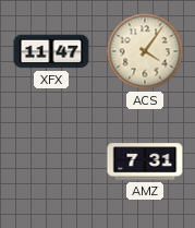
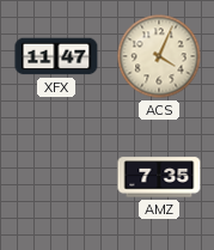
ACS: 4:06 -> 4:04 (159, 56)
AMZ: 7:31 -> 7:35 (159, 177)
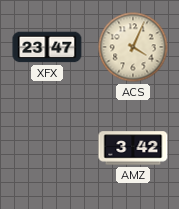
XFX: 11:47 -> 23:47 (47, 47)
AMZ: 7:35 -> 3:42 (133, 148)
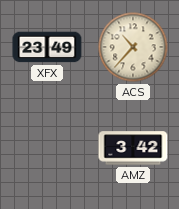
XFX: 23:47 -> 23:49 (47, 47)
ACS: 4:04 -> 10:37 (133, 47)
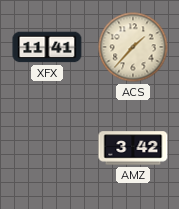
XFX: 23:49 -> 11:41 (47, 47)
ACS: 10:37 -> 1:37 (133, 47)
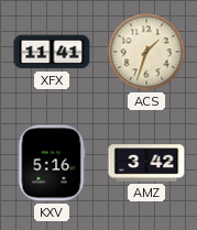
ACS: 1:37 -> 1:33 (146, 52)
KXV: none -> 5:16 (52, 163)
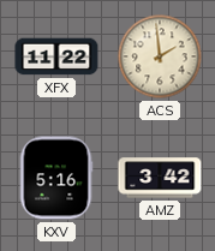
XFX: 11:41 -> 11:22 (56, 56)
ACS: 1:33 -> 1:59 (160, 56)
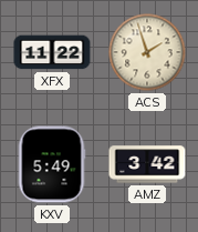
ACS: 1:59 -> 1:57 (147, 52)
KXV: 5:16 -> 5:49 (52, 164)
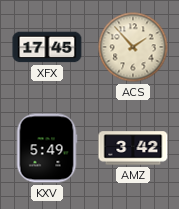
XFX: 11:22 -> 17:45 (47, 47)
ACS: 1:57 -> 1:53 (133, 47)
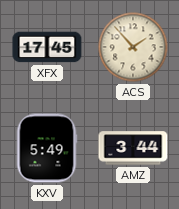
AMZ: 3:42 -> 3:44 (133, 148)
